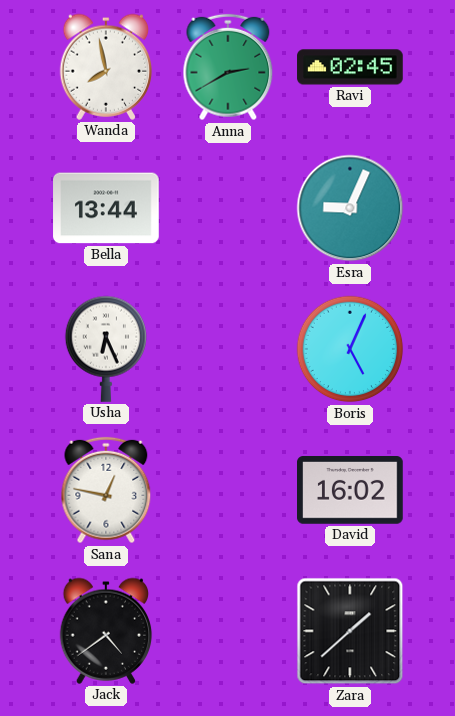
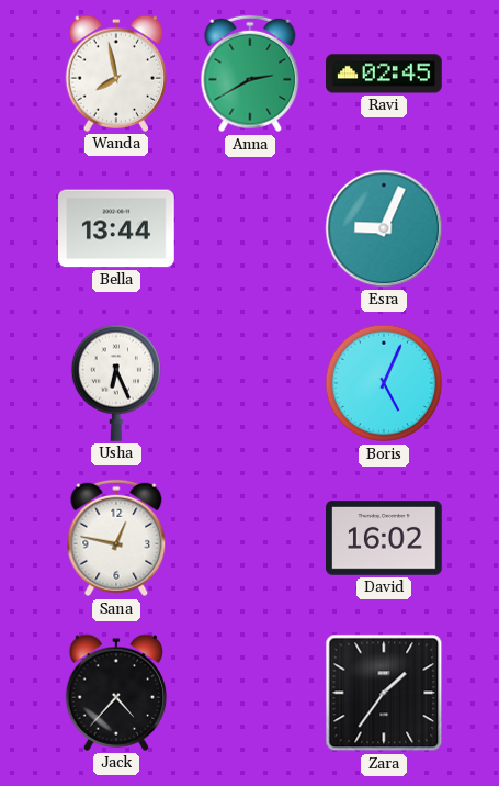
Jack: 4:39 -> 4:37 (116, 693)
Zara: 1:38 -> 1:36 (384, 693)
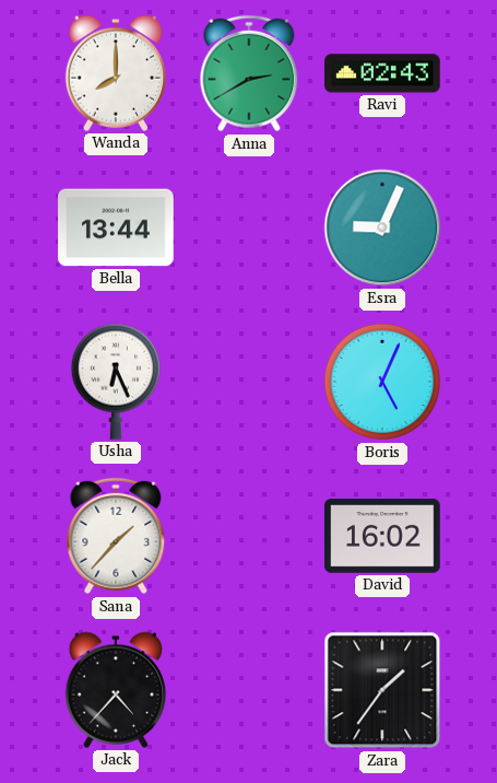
Wanda: 7:58 -> 8:00 (116, 73)
Ravi: 02:45 -> 02:43 (382, 73)
Sana: 12:47 -> 1:37 (116, 536)
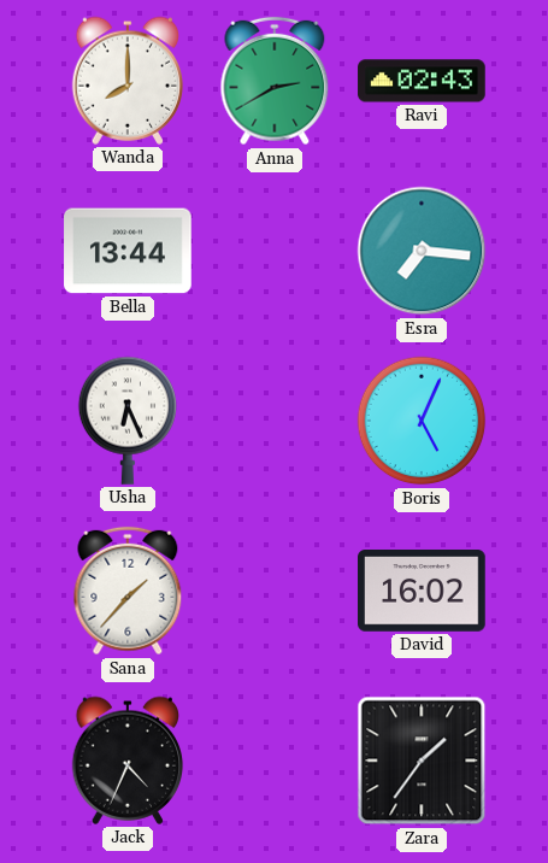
Esra: 9:04 -> 7:16 (422, 251)
Jack: 4:37 -> 4:34 (128, 761)
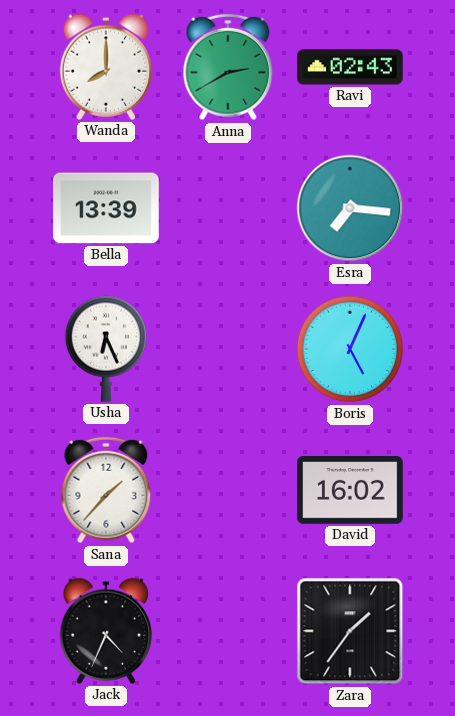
Bella: 13:44 -> 13:39 (106, 208)
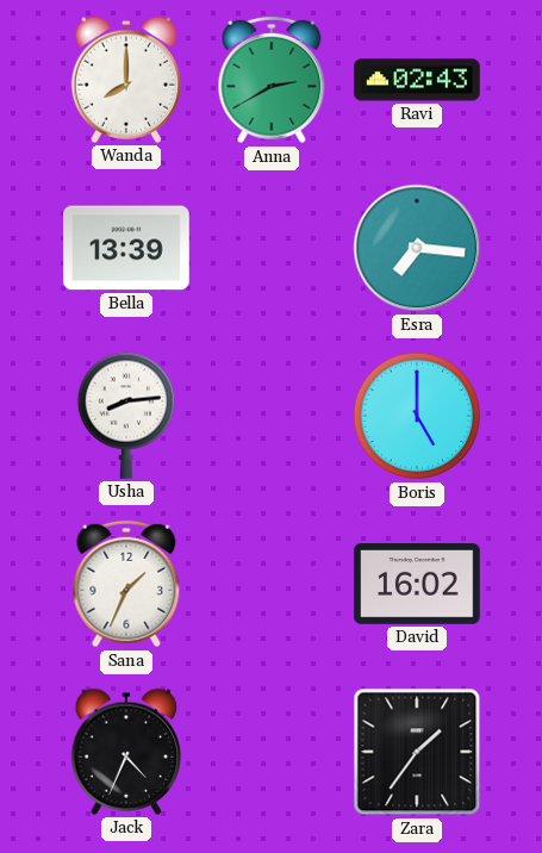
Usha: 6:26 -> 8:14 (125, 416)
Boris: 5:04 -> 5:00 (417, 416)
Sana: 1:37 -> 1:34 (126, 584)
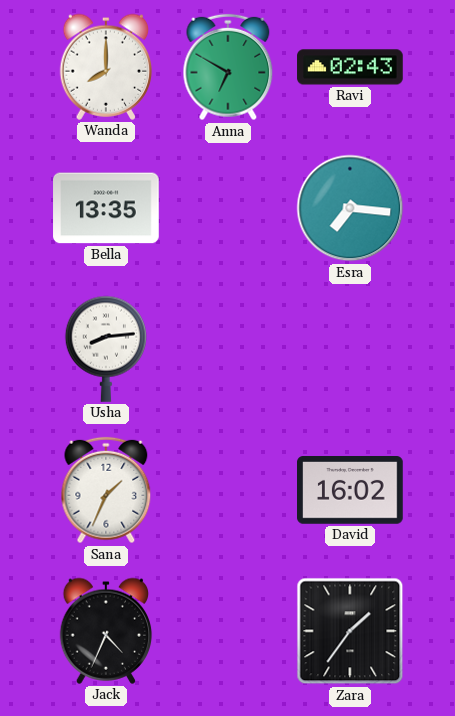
Anna: 2:40 -> 6:50 (228, 67)
Bella: 13:39 -> 13:35 (106, 208)
Boris: 5:00 -> none (417, 416)
